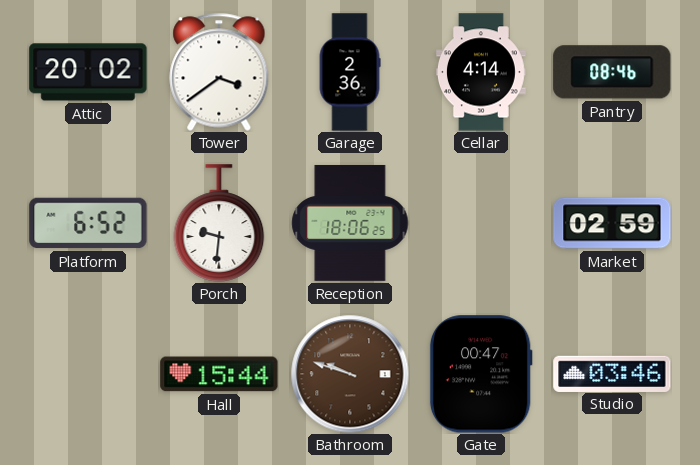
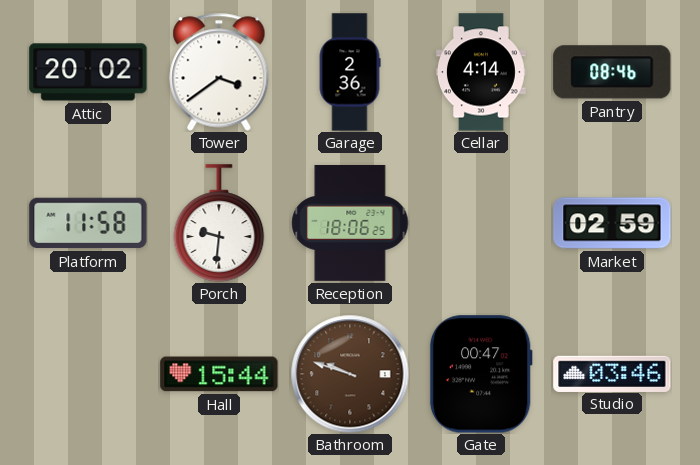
Platform: 6:52 -> 11:58 (88, 223)
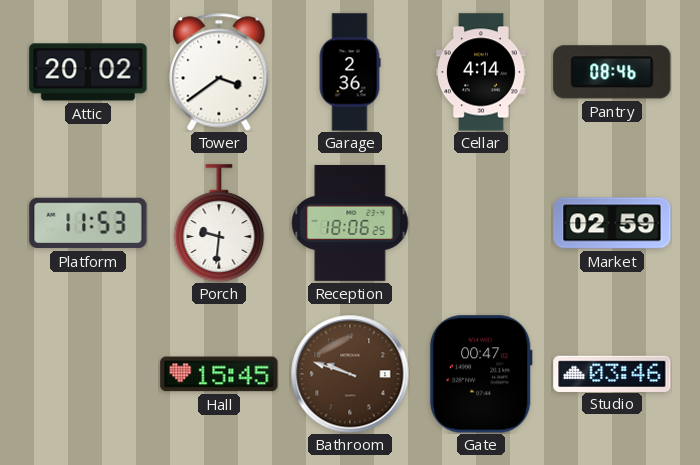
Platform: 11:58 -> 11:53 (88, 223)
Hall: 15:44 -> 15:45 (219, 374)
